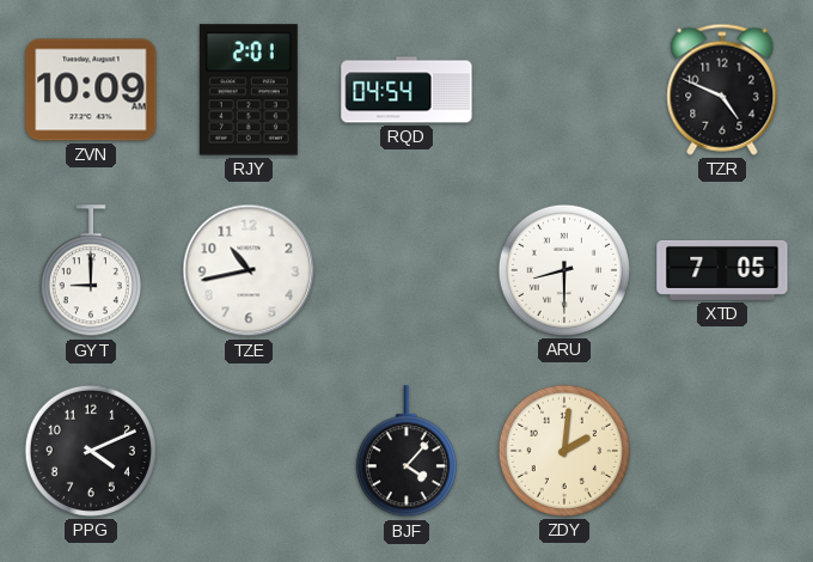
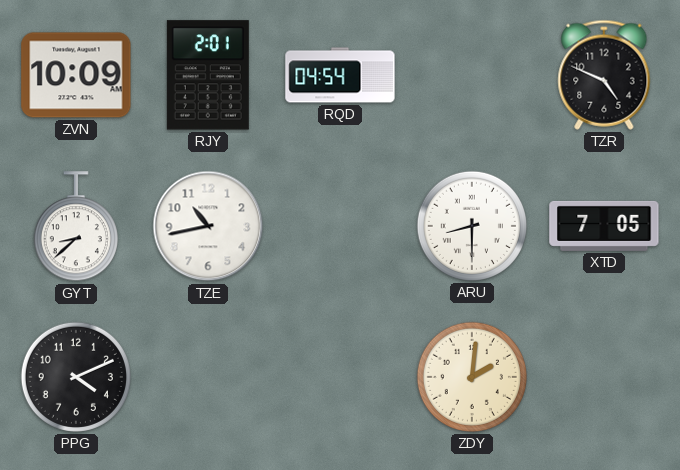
GYT: 9:00 -> 8:38 (76, 227)
BJF: 4:07 -> none (406, 452)
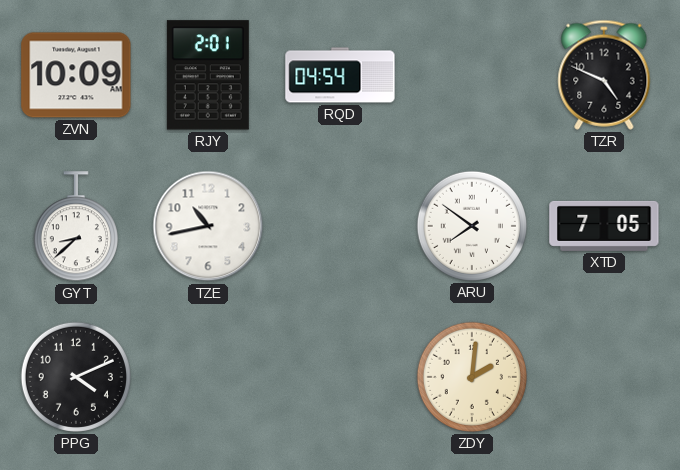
ARU: 8:30 -> 7:51 (472, 226)
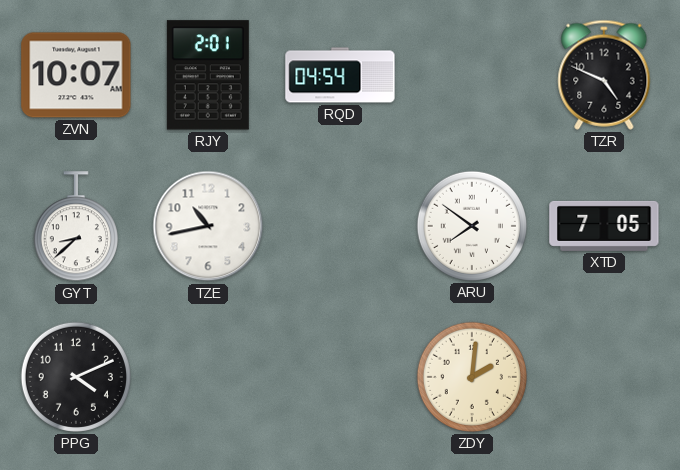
ZVN: 10:09 -> 10:07 (76, 75)
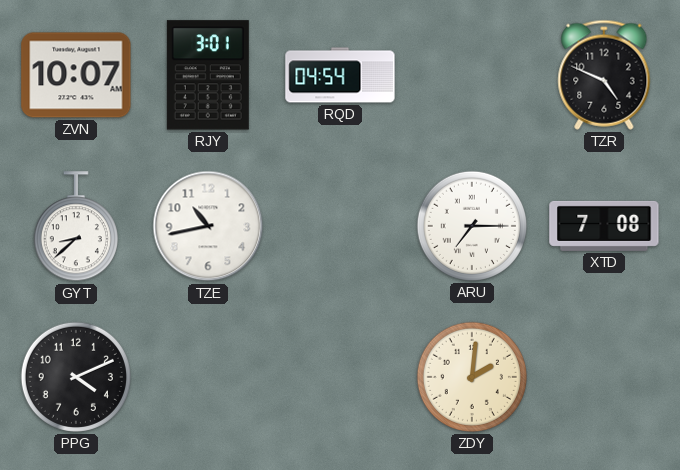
RJY: 2:01 -> 3:01 (208, 75)
ARU: 7:51 -> 7:15 (472, 226)
XTD: 7:05 -> 7:08 (604, 226)
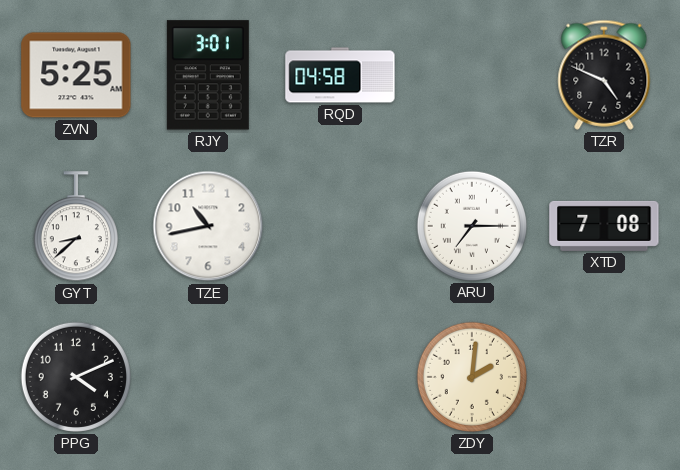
ZVN: 10:07 -> 5:25 (76, 75)
RQD: 04:54 -> 04:58 (340, 75)
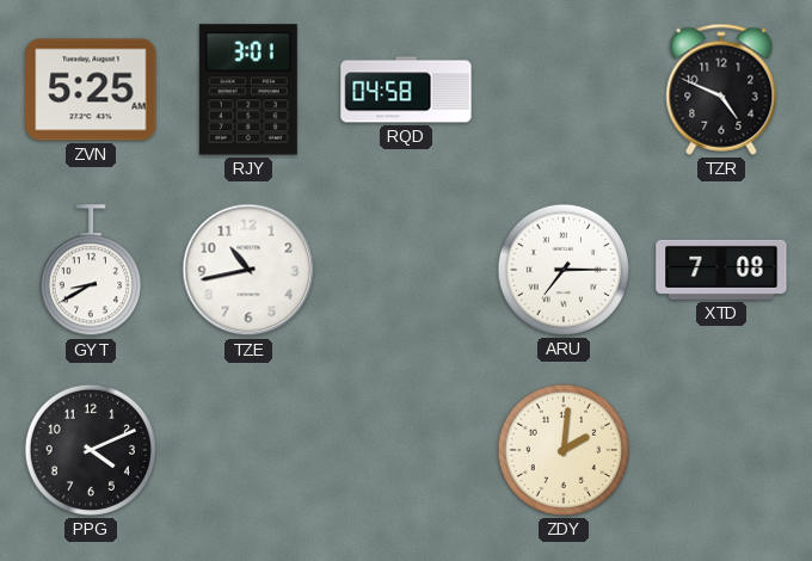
GYT: 8:38 -> 8:40 (91, 271)
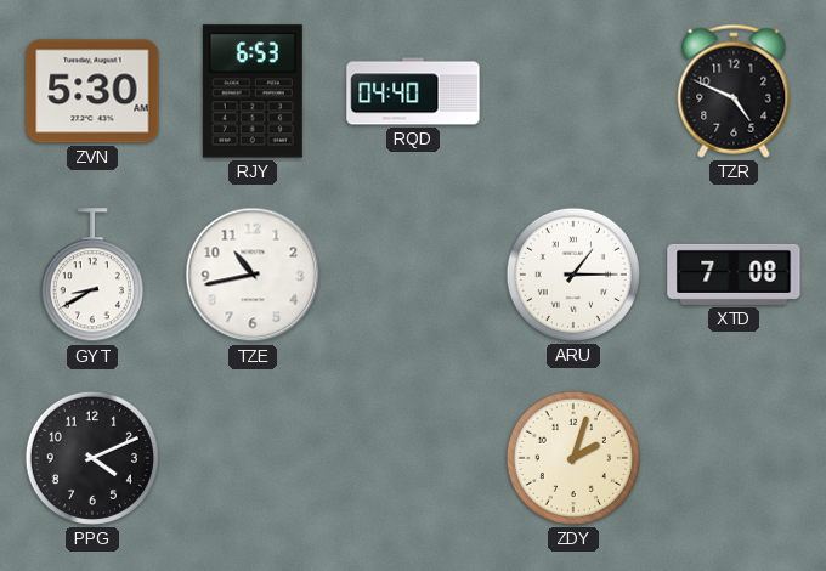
ZVN: 5:25 -> 5:30 (92, 91)
RJY: 3:01 -> 6:53 (253, 91)
RQD: 04:58 -> 04:40 (413, 91)
ARU: 7:15 -> 1:15 (573, 275)
ZDY: 2:01 -> 2:03 (573, 458)
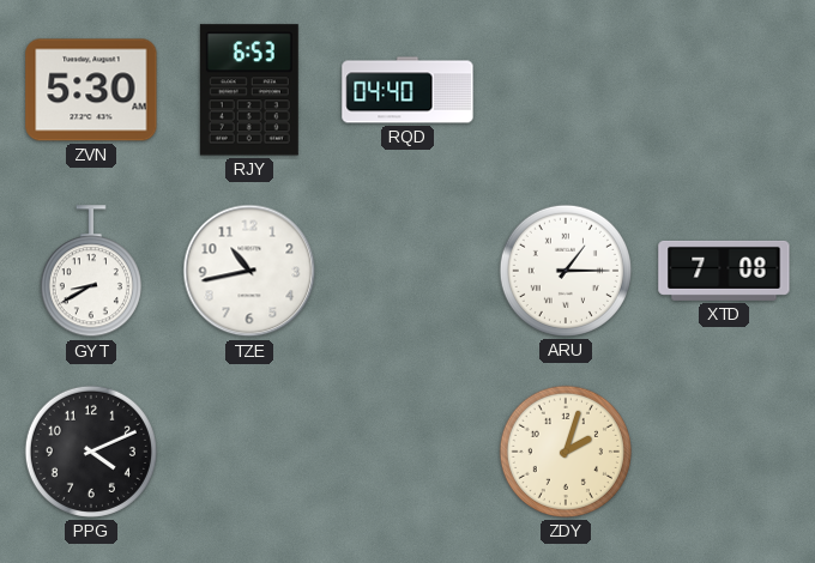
TZR: 4:49 -> none (734, 91)
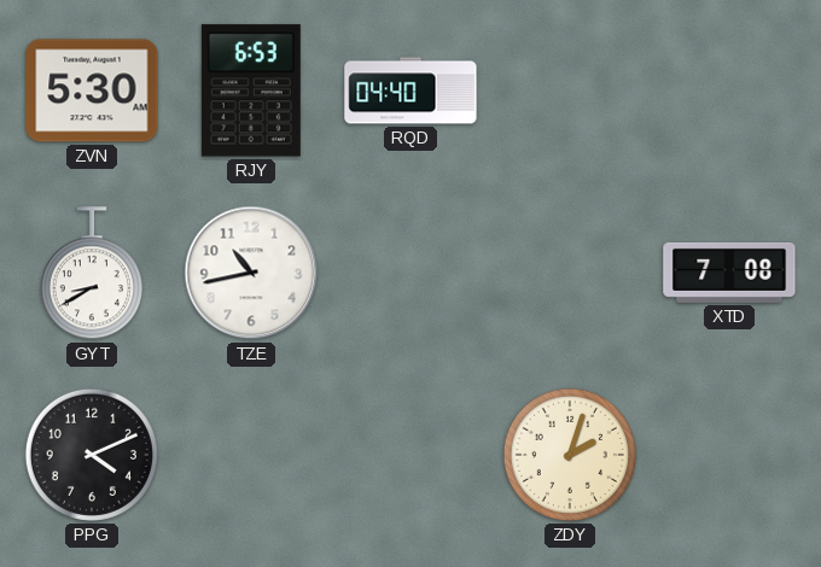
ARU: 1:15 -> none (566, 271)
